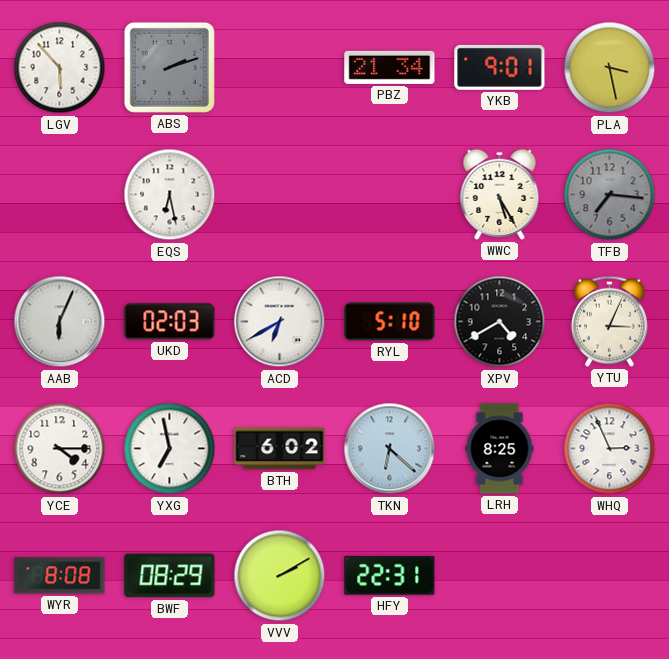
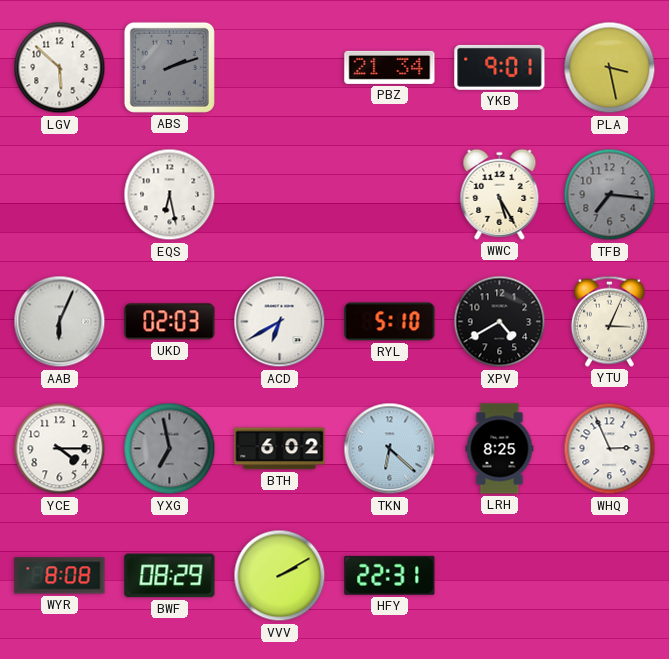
LGV: 5:53 -> 5:52 (60, 68)
YXG dial: white -> grey (170, 449)
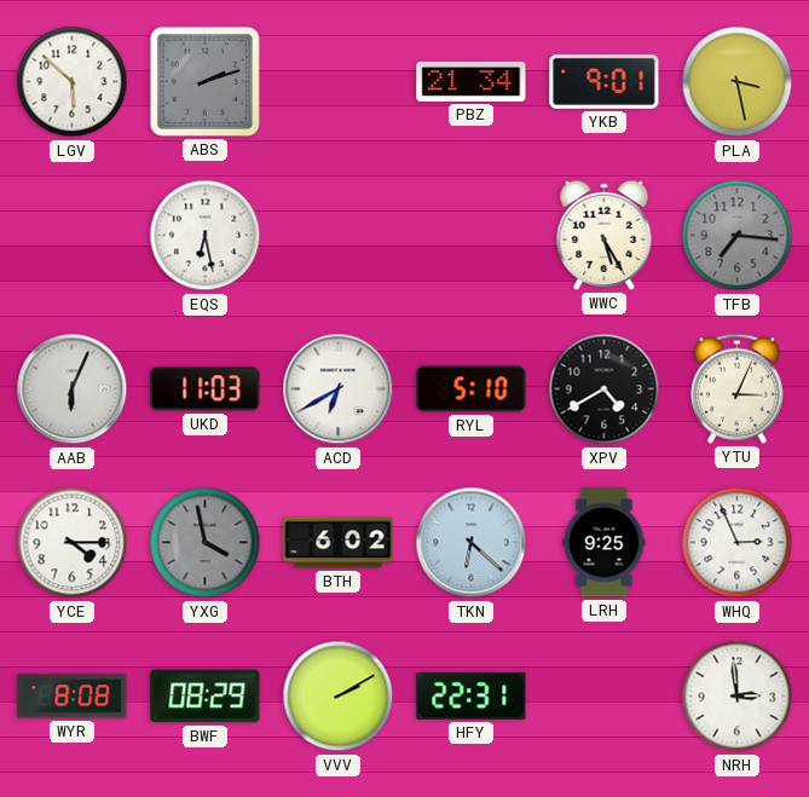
UKD: 02:03 -> 11:03 (206, 389)
YXG: 6:58 -> 3:58 (206, 543)
LRH: 8:25 -> 9:25 (605, 543)
NRH: none -> 2:59 (738, 697)
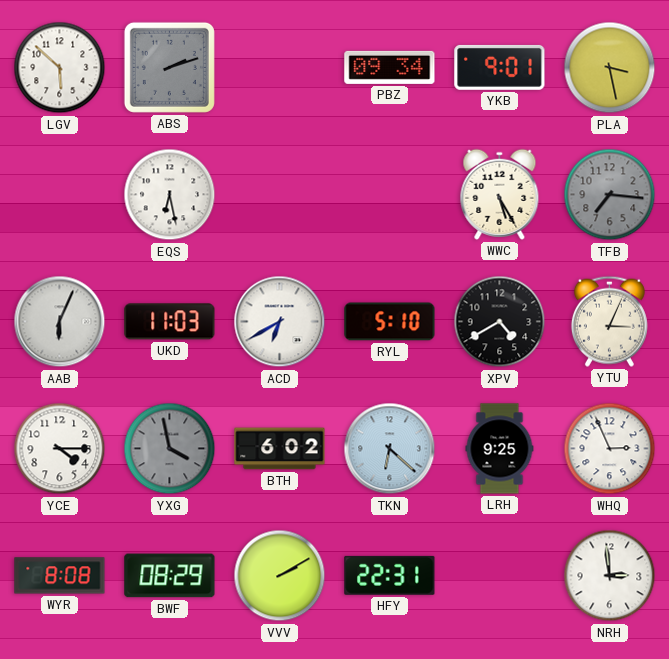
PBZ: 21:34 -> 09:34 (390, 67)
